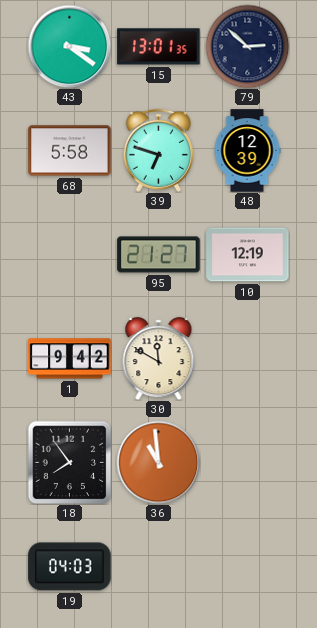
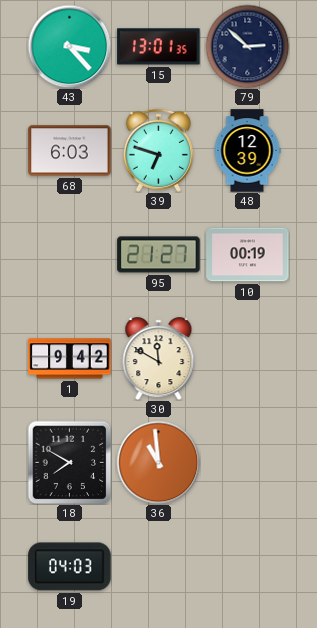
43: 3:21 -> 3:23 (69, 46)
68: 5:58 -> 6:03 (70, 151)
10: 12:19 -> 00:19 (248, 255)
18: 7:54 -> 7:50 (69, 462)
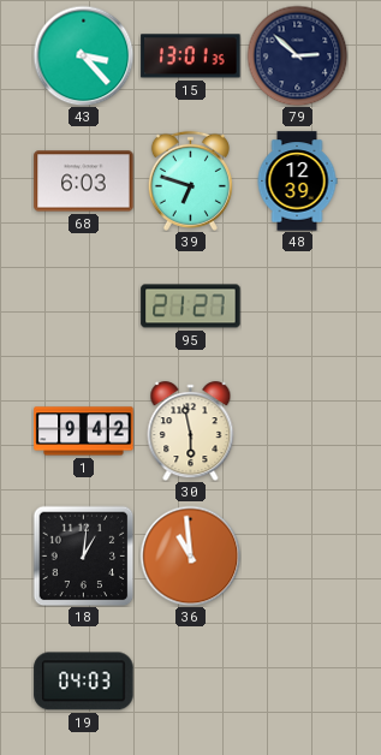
10: 00:19 -> none (248, 255)
30: 11:50 -> 5:58 (191, 432)
18: 7:50 -> 1:01 (83, 555)
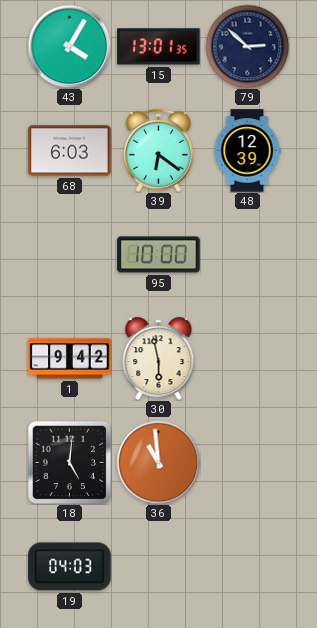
43: 3:23 -> 4:05 (69, 46)
39: 6:48 -> 6:21 (158, 150)
95: 21:27 -> 10:00 (159, 255)
18: 1:01 -> 5:01 (69, 462)
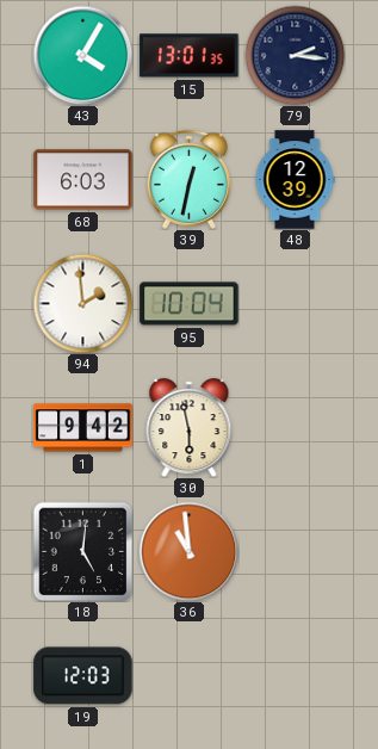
79: 2:52 -> 2:16 (295, 55)
39: 6:21 -> 12:32 (188, 179)
94: none -> 1:59 (82, 303)
95: 10:00 -> 10:04 (190, 304)
19: 04:03 -> 12:03 (83, 676)
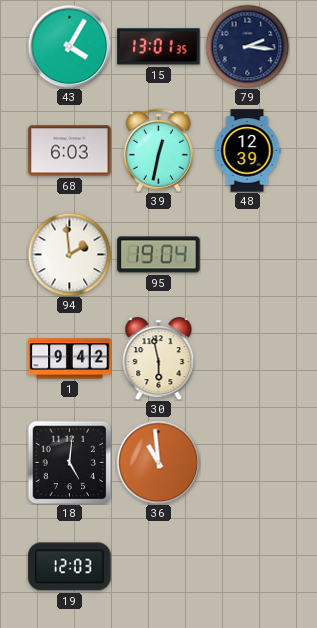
95: 10:04 -> 19:04 (159, 255)
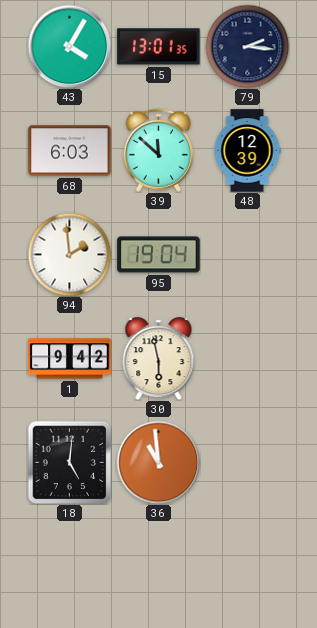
39: 12:32 -> 11:52 (158, 150)
19: 12:03 -> none (70, 567)
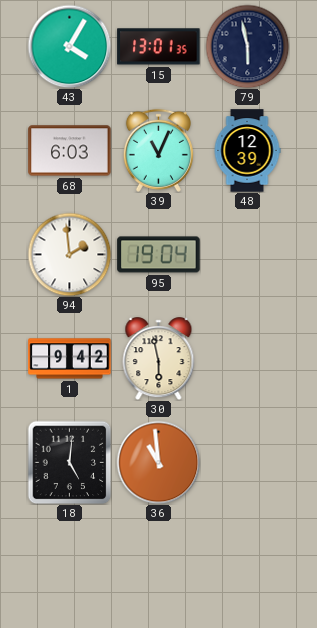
79: 2:16 -> 5:58 (247, 46)
39: 11:52 -> 11:04 (158, 150)
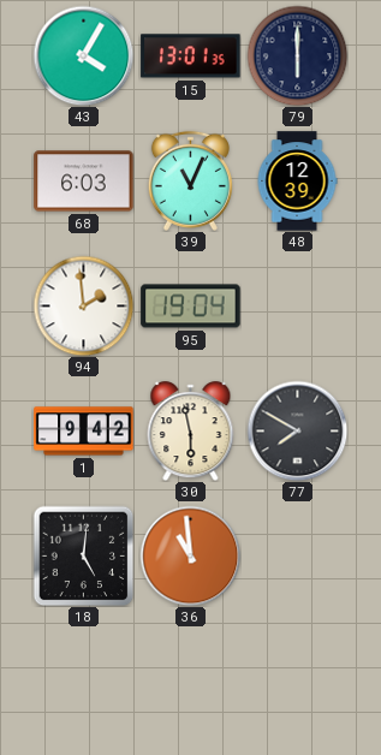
79: 5:58 -> 6:00 (297, 55)
77: none -> 7:50 (297, 430)
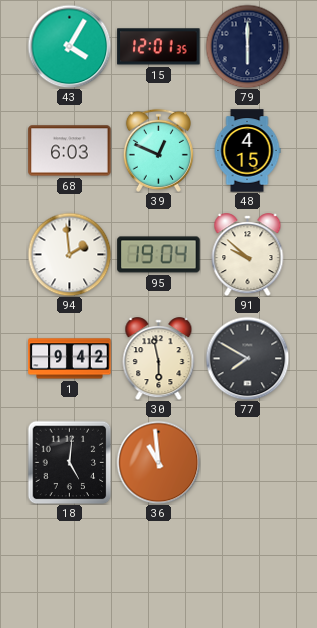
15: 13:01 -> 12:01 (159, 47)
39: 11:04 -> 12:49 (158, 150)
48: 12:39 -> 4:15 (247, 151)
91: none -> 9:52 (248, 255)
